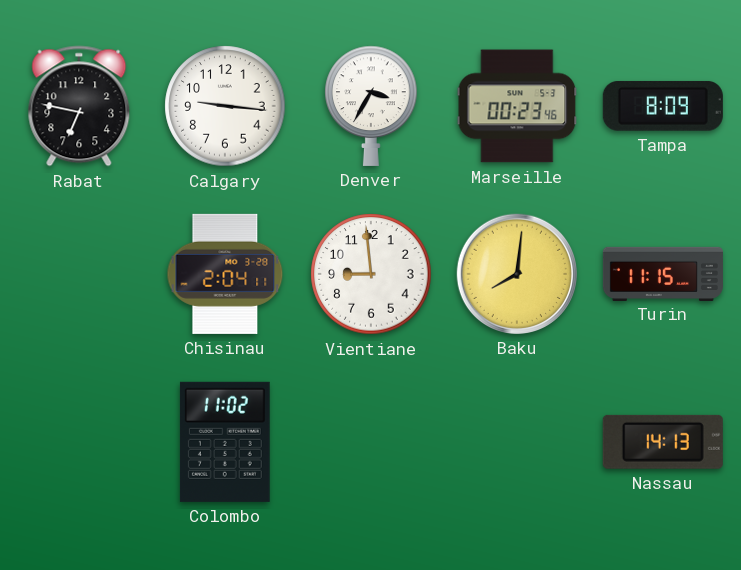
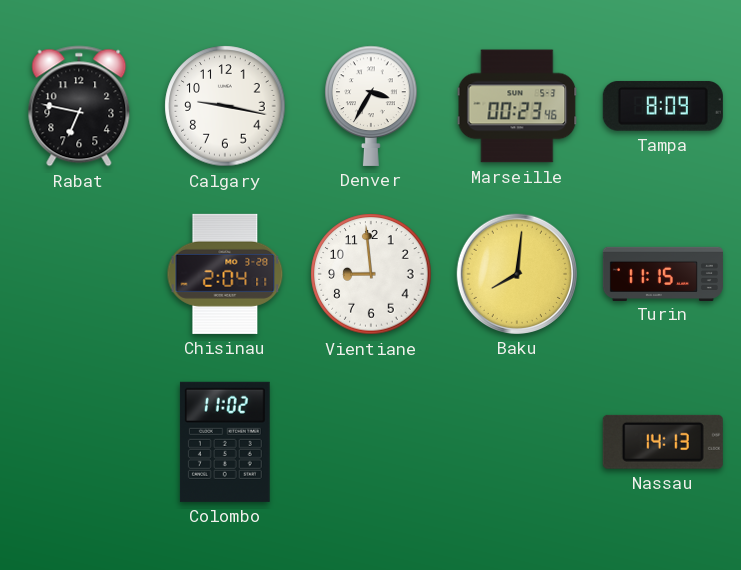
Calgary: 9:16 -> 9:17 (225, 106)
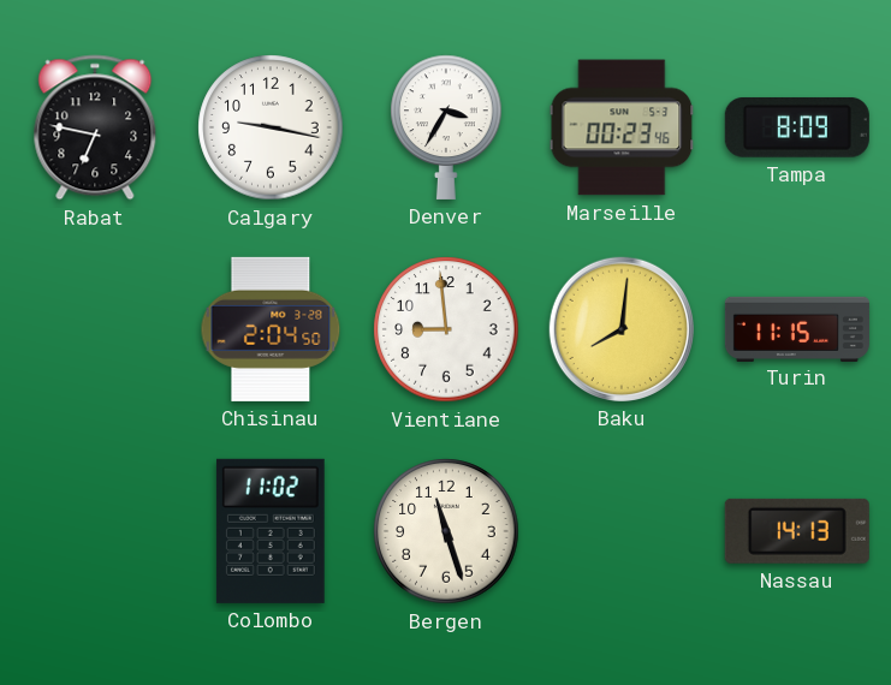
Chisinau: 2:04:11 -> 2:04:50 (271, 329)
Bergen: none -> 11:27 (446, 531)
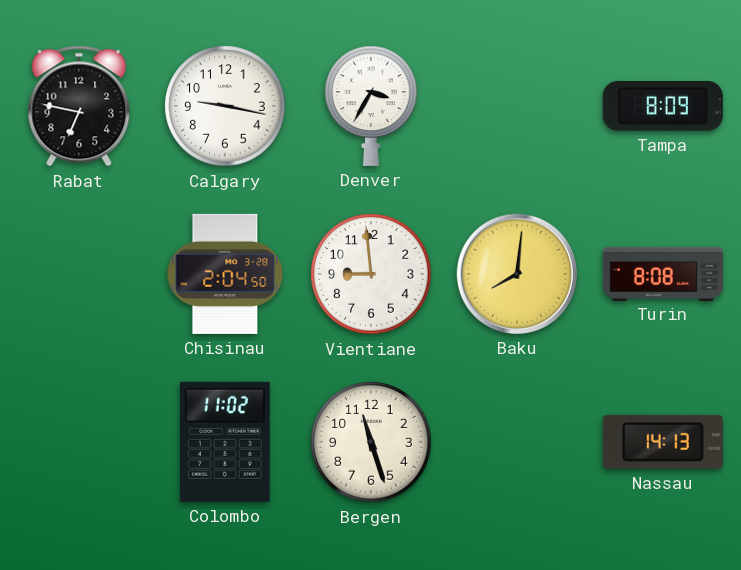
Marseille: 00:23 -> none (622, 127)
Turin: 11:15 -> 8:08 (663, 273)
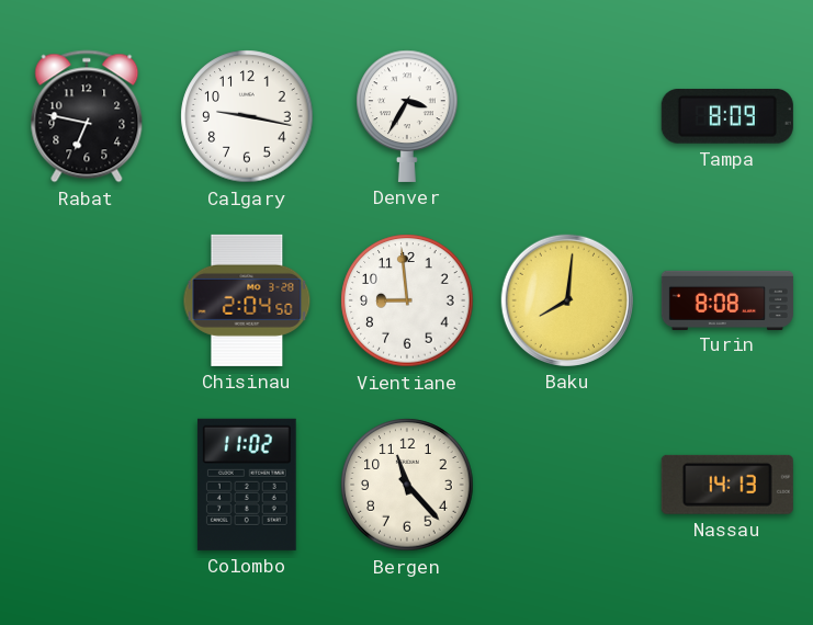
Bergen: 11:27 -> 11:23 (407, 485)
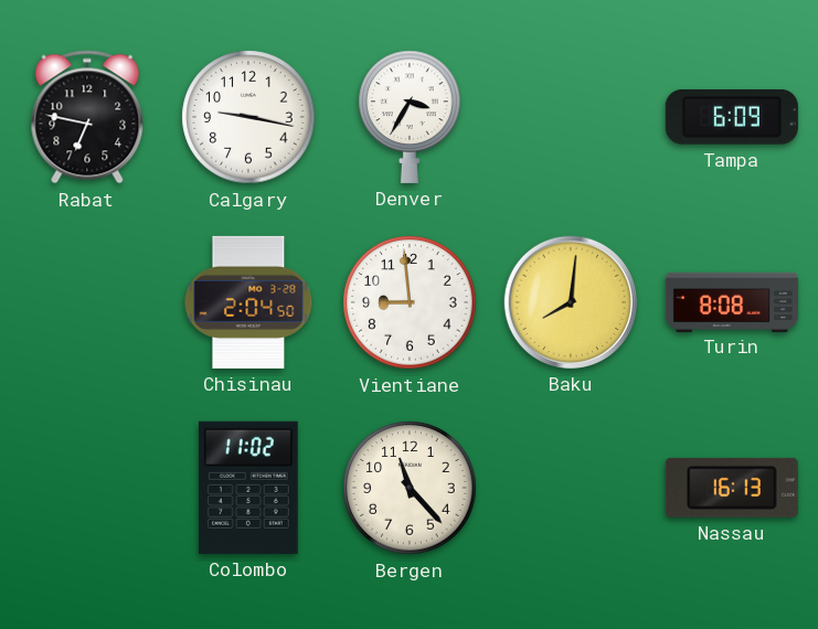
Tampa: 8:09 -> 6:09 (732, 117)
Nassau: 14:13 -> 16:13 (732, 488)
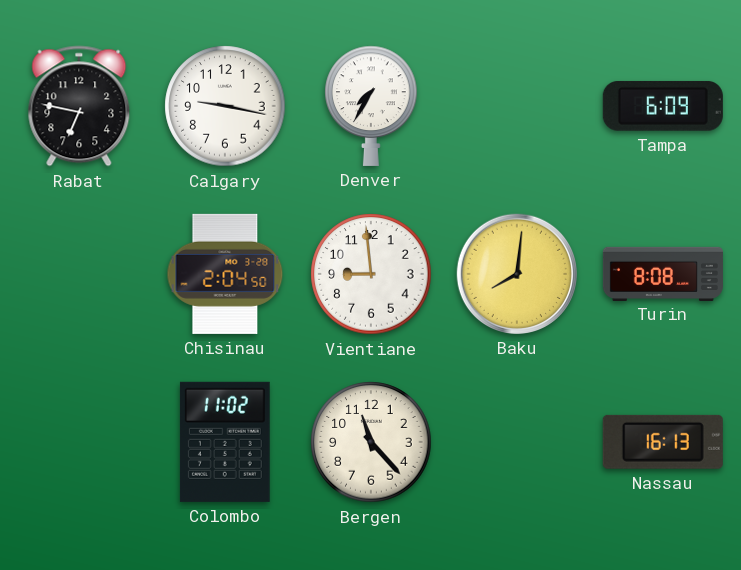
Denver: 3:35 -> 7:35 (371, 106)
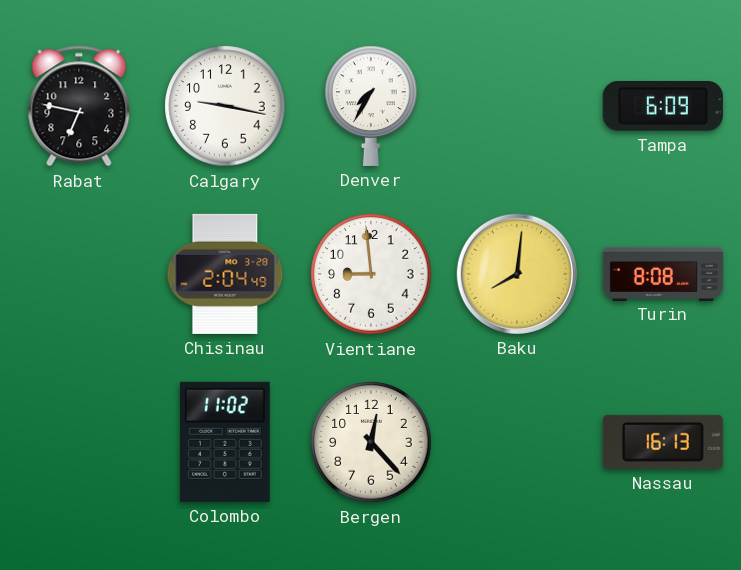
Chisinau: 2:04:50 -> 2:04:49 (225, 274)
Bergen: 11:23 -> 12:23 (371, 442)
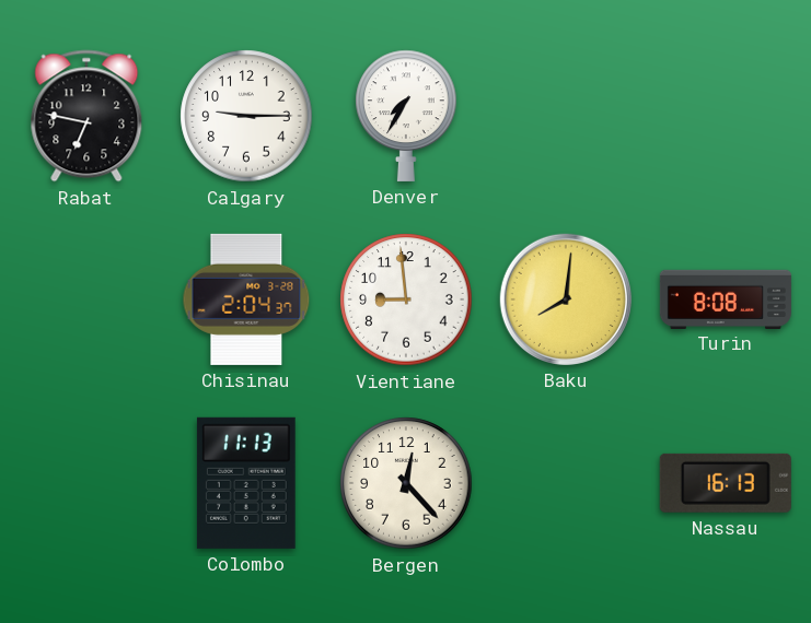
Calgary: 9:17 -> 9:15 (246, 116)
Tampa: 6:09 -> none (663, 106)
Chisinau: 2:04:49 -> 2:04:37 (246, 299)
Colombo: 11:02 -> 11:13 (246, 483)
